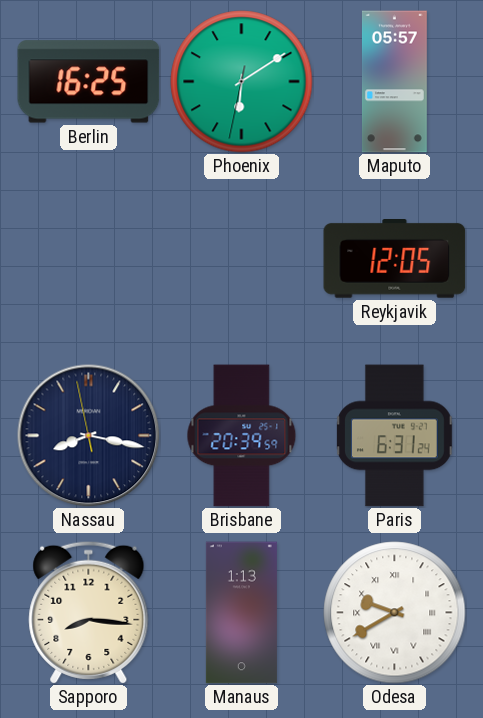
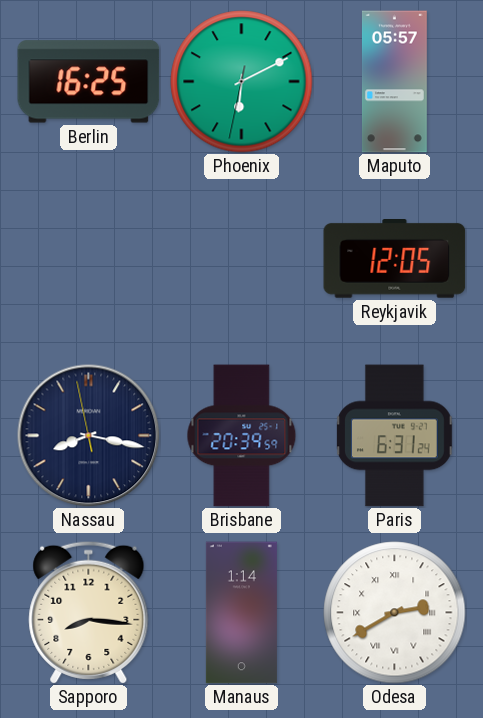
Phoenix: 6:09 -> 6:10 (242, 82)
Manaus: 1:13 -> 1:14 (241, 613)
Odesa: 9:40 -> 2:40 (395, 613)
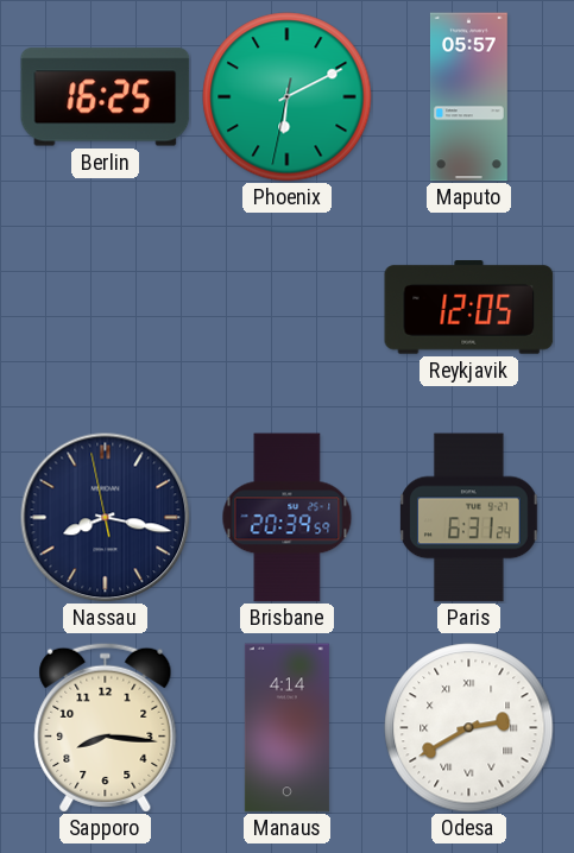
Manaus: 1:14 -> 4:14 (286, 728)
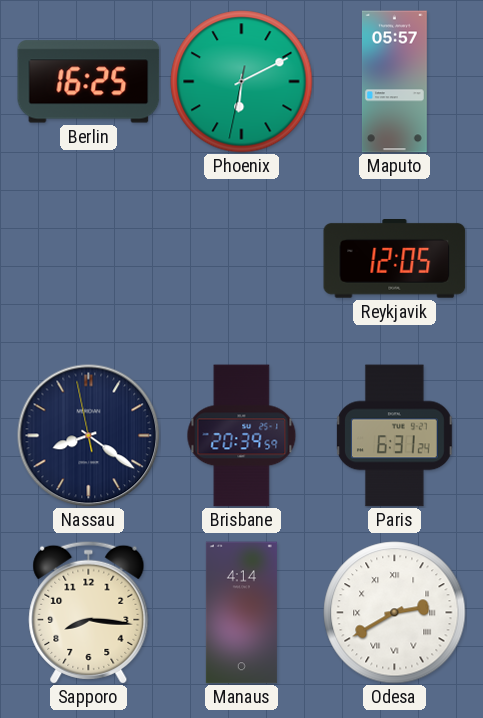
Nassau: 8:16 -> 8:20 (89, 436)
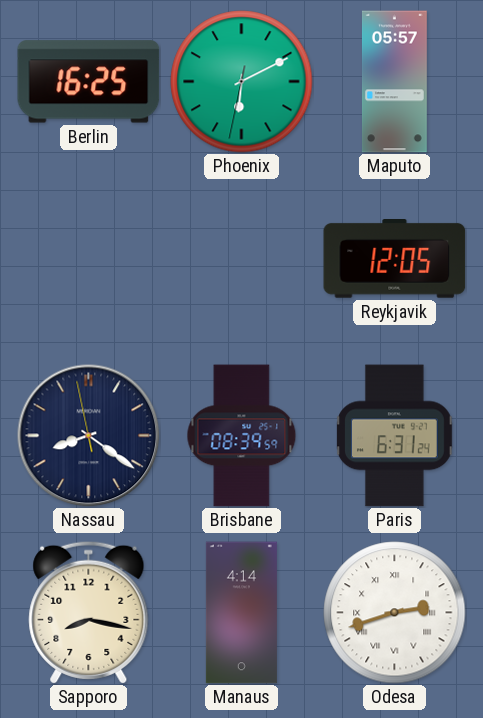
Brisbane: 20:39 -> 08:39 (242, 436)
Sapporo: 8:16 -> 8:17 (89, 612)
Odesa: 2:40 -> 2:42 (395, 613)
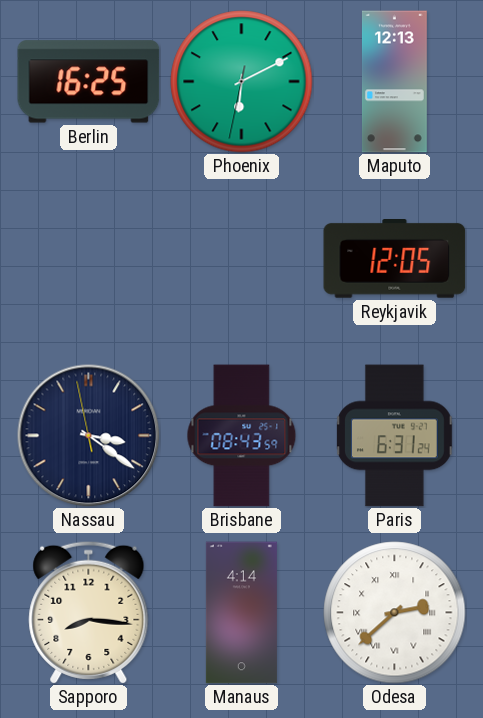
Maputo: 05:57 -> 12:13 (394, 82)
Nassau: 8:20 -> 3:20 (89, 436)
Brisbane: 08:39 -> 08:43 (242, 436)
Sapporo: 8:17 -> 8:16 (89, 612)
Odesa: 2:42 -> 2:38 (395, 613)
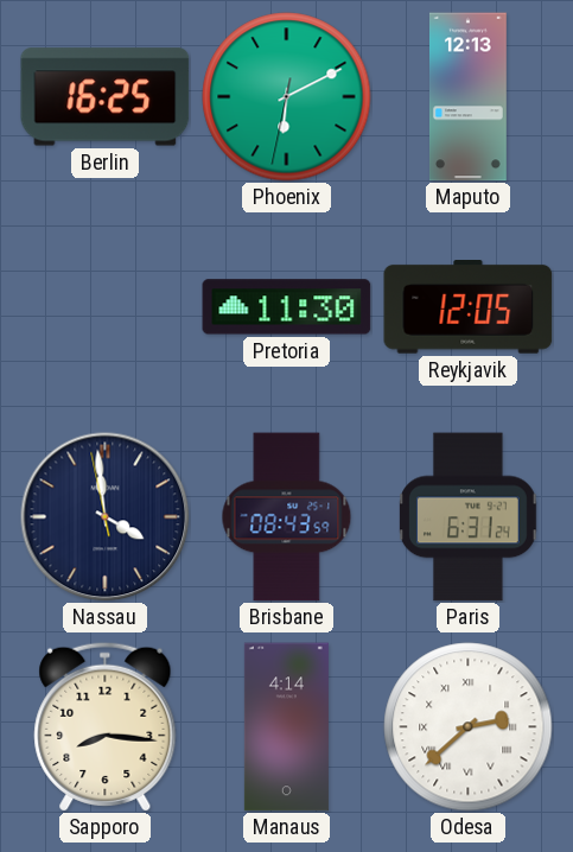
Pretoria: none -> 11:30 (287, 307)
Nassau: 3:20 -> 3:58 (106, 517)
